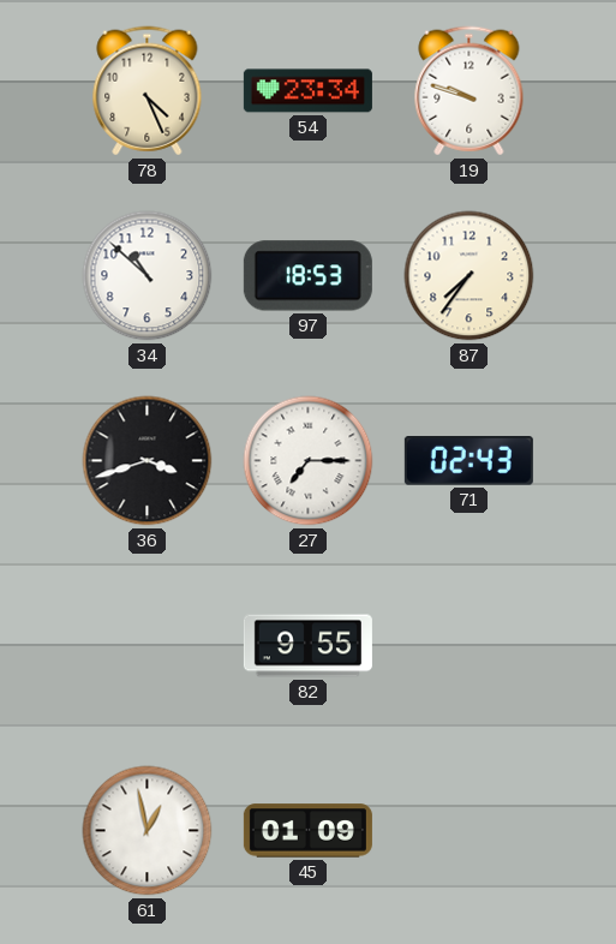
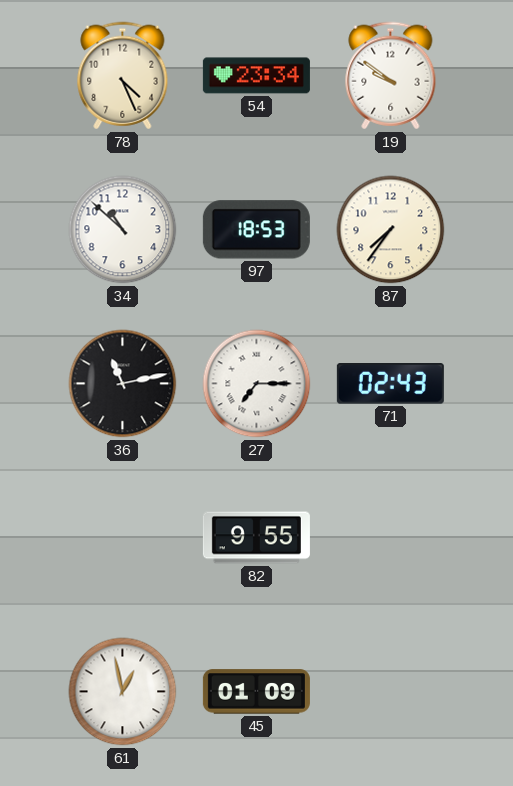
19: 9:48 -> 9:51 (391, 76)
36: 3:42 -> 11:13 (123, 384)
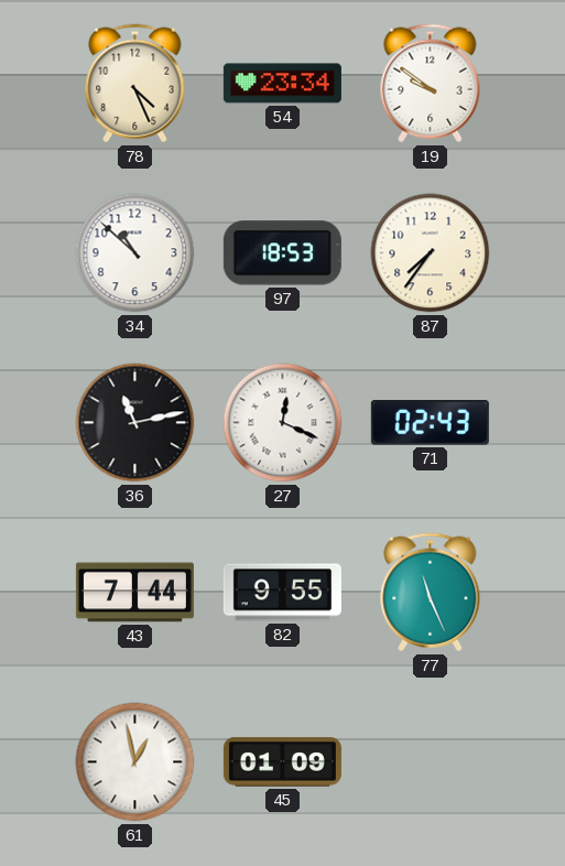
27: 7:15 -> 12:19 (283, 423)
43: none -> 7:44 (134, 593)
77: none -> 11:26 (431, 593)
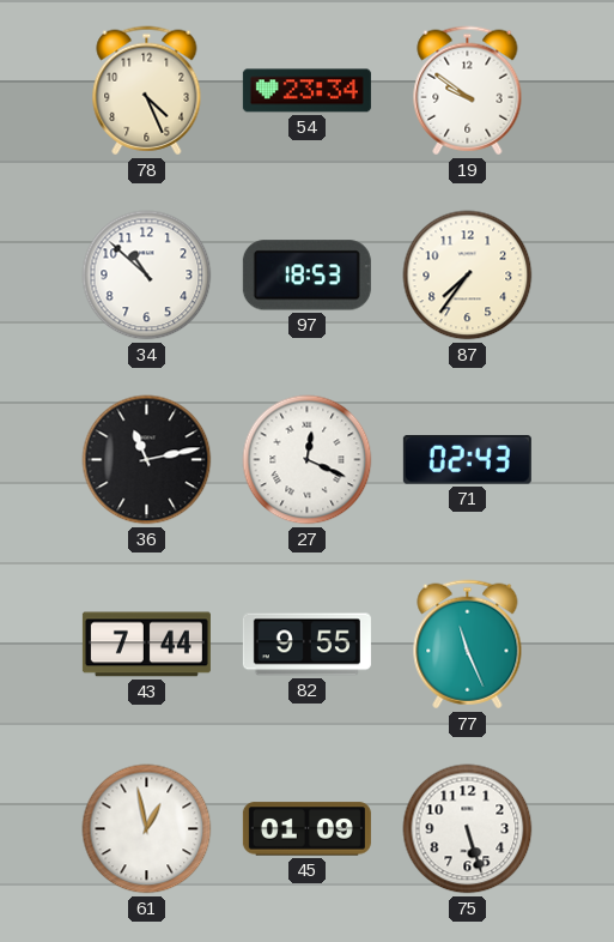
75: none -> 5:27 (468, 829)
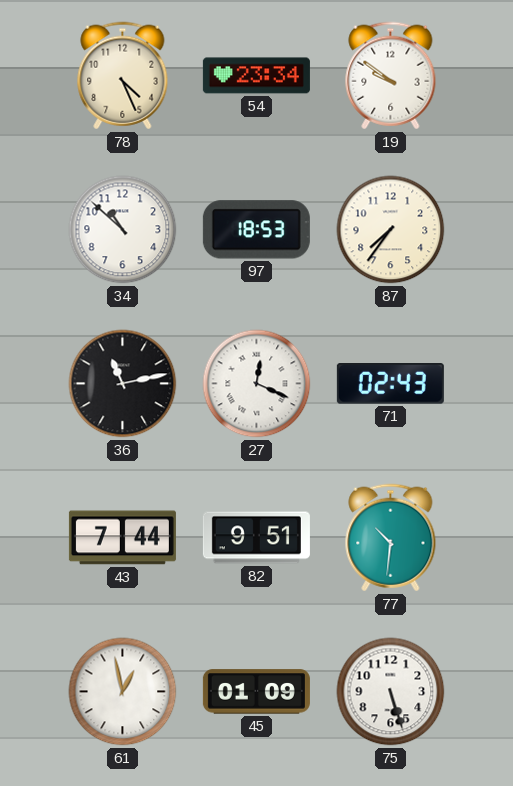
82: 9:55 -> 9:51 (256, 538)
77: 11:26 -> 10:31 (391, 538)
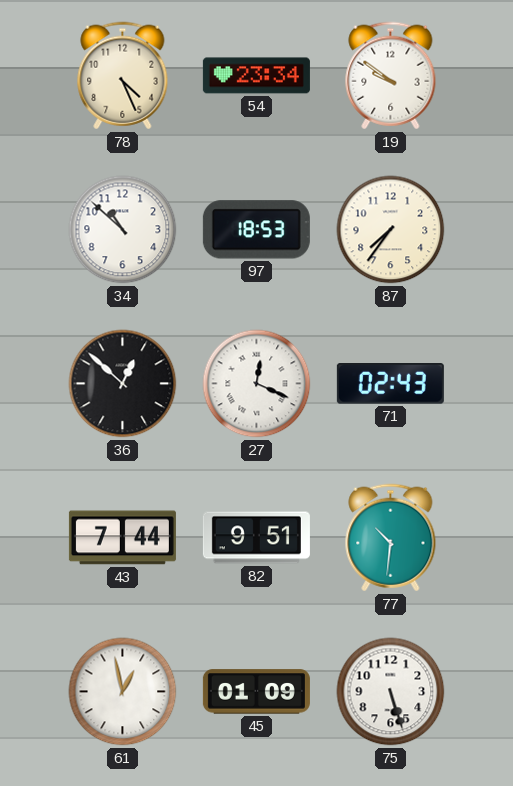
36: 11:13 -> 12:52 (123, 384)
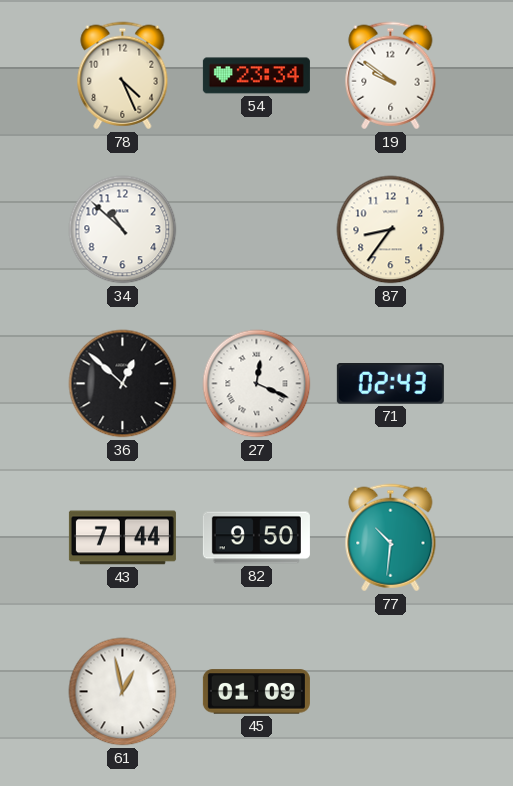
97: 18:53 -> none (256, 230)
87: 7:36 -> 8:36 (391, 230)
82: 9:51 -> 9:50 (256, 538)
75: 5:27 -> none (391, 692)
